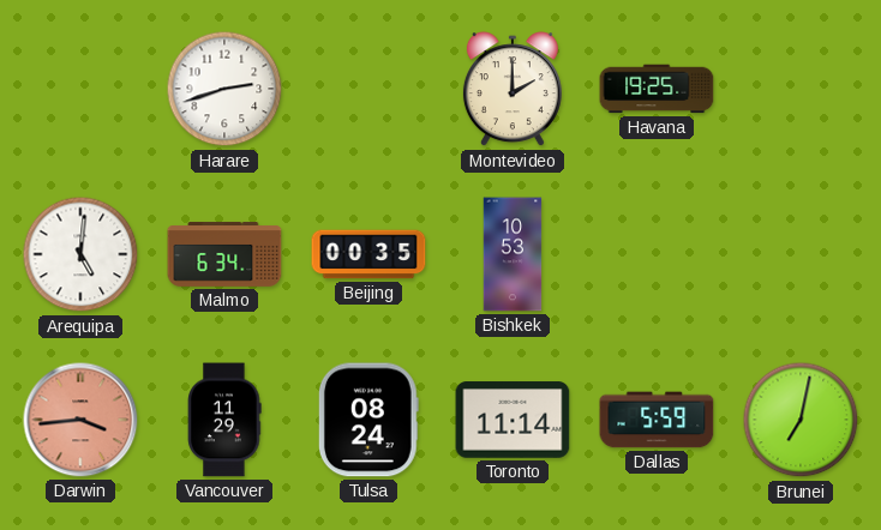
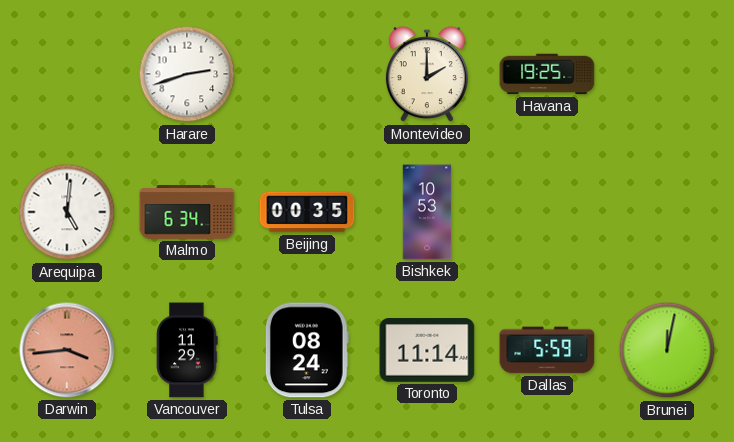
Brunei: 7:02 -> 12:02 (667, 350)
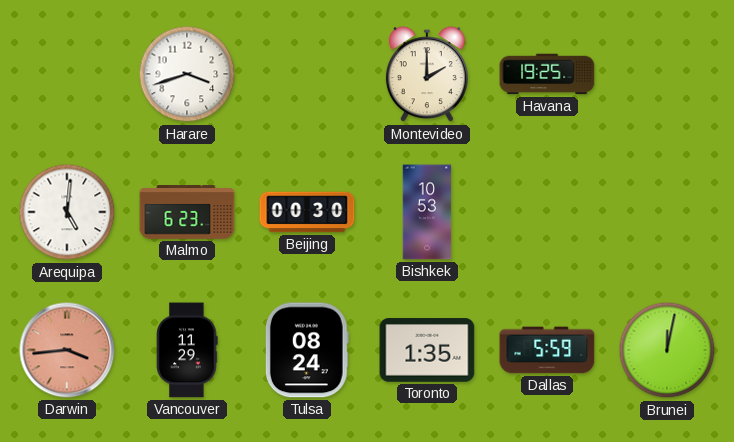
Harare: 2:42 -> 3:42 (187, 74)
Malmo: 6:34 -> 6:23 (187, 212)
Beijing: 00:35 -> 00:30 (307, 212)
Toronto: 11:14 -> 1:35 (427, 350)
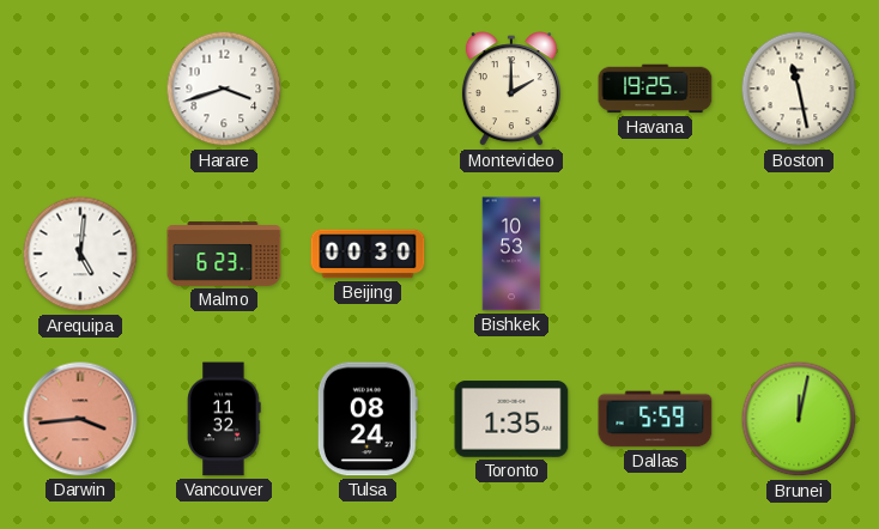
Boston: none -> 11:28 (799, 89)
Vancouver: 11:29 -> 11:32 (224, 419)
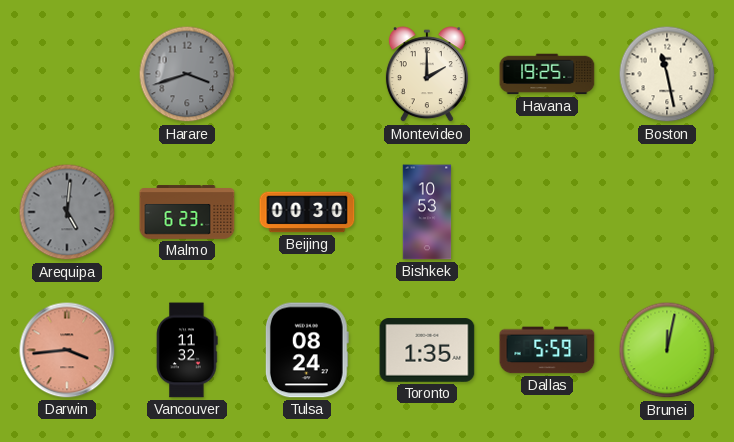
Harare dial: white -> grey (187, 74)
Arequipa dial: white -> grey (67, 212)
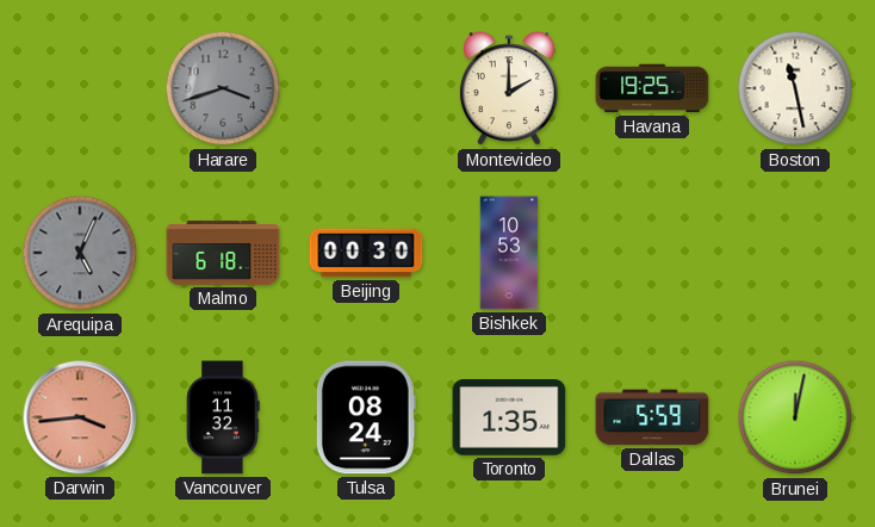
Arequipa: 5:01 -> 5:04 (80, 253)
Malmo: 6:23 -> 6:18 (223, 253)
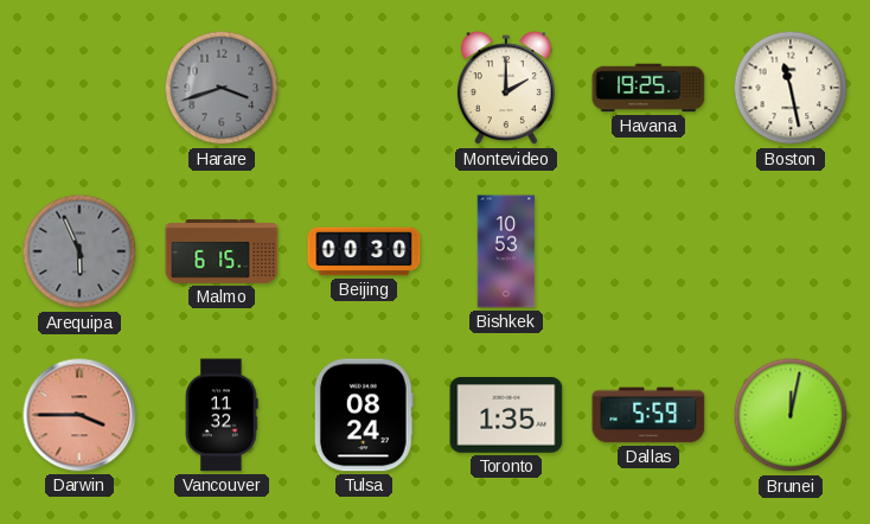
Arequipa: 5:04 -> 5:56 (79, 251)
Malmo: 6:18 -> 6:15 (222, 251)
Darwin: 3:44 -> 3:45 (79, 415)
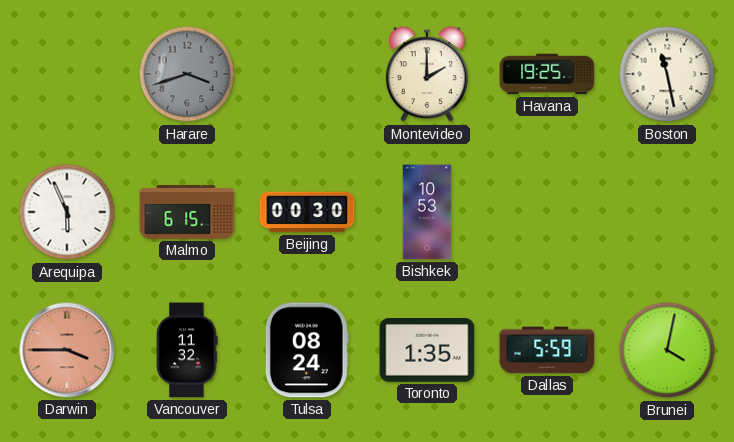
Arequipa dial: grey -> white (67, 212)
Brunei: 12:02 -> 4:02 (667, 350)
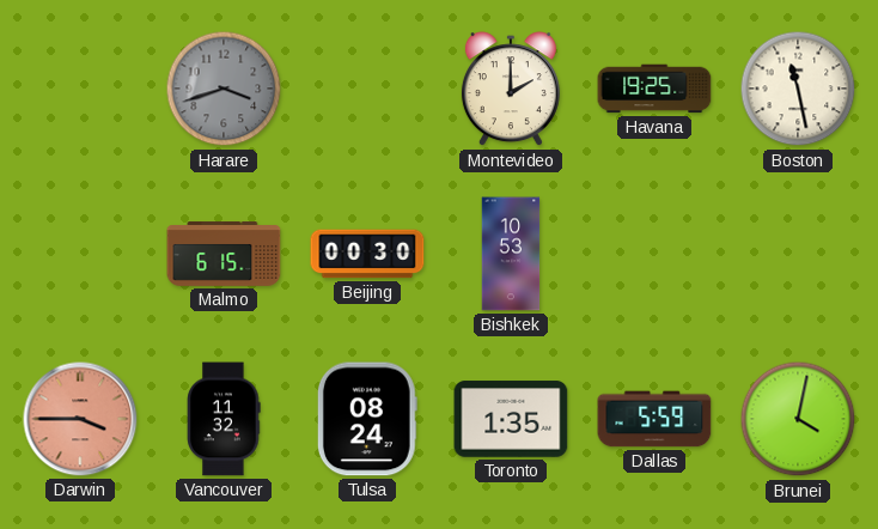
Arequipa: 5:56 -> none (67, 212)
